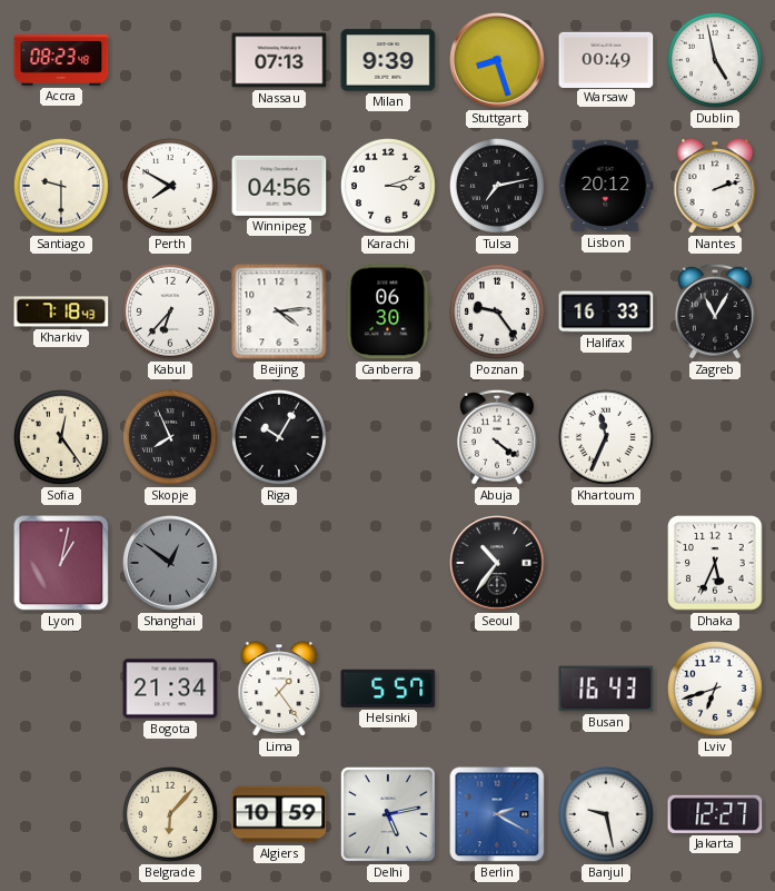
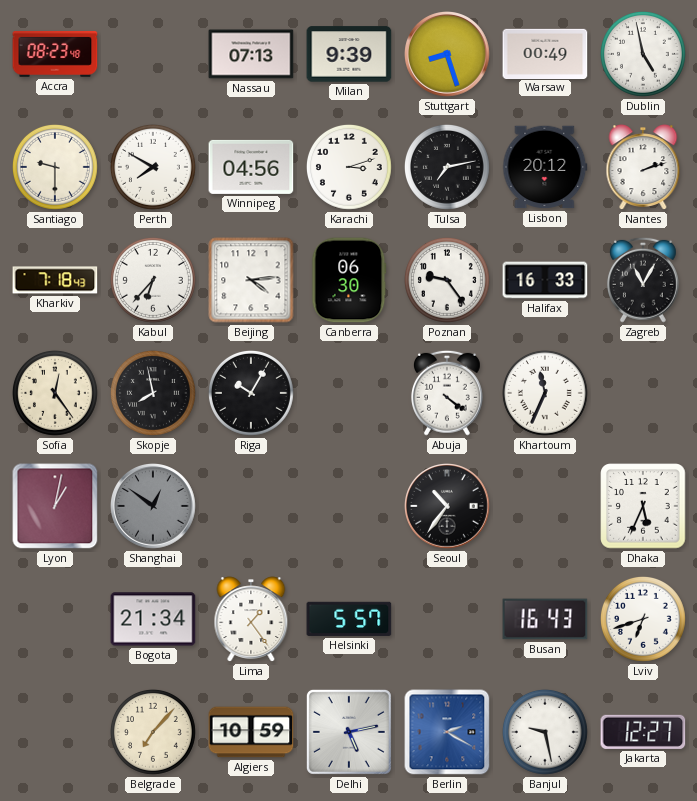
Skopje: 7:56 -> 7:58 (153, 393)
Belgrade: 6:07 -> 7:07 (153, 732)
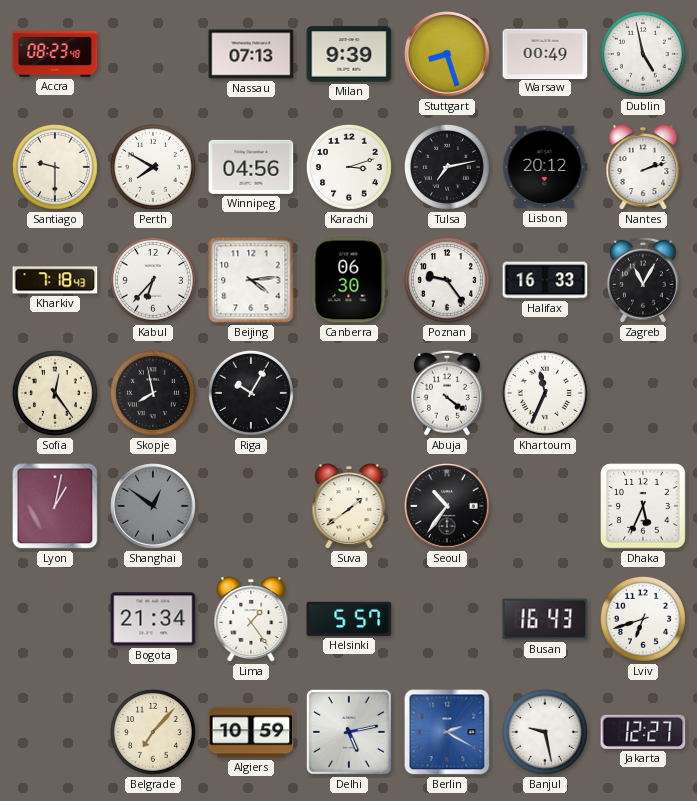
Suva: none -> 1:39 (349, 506)
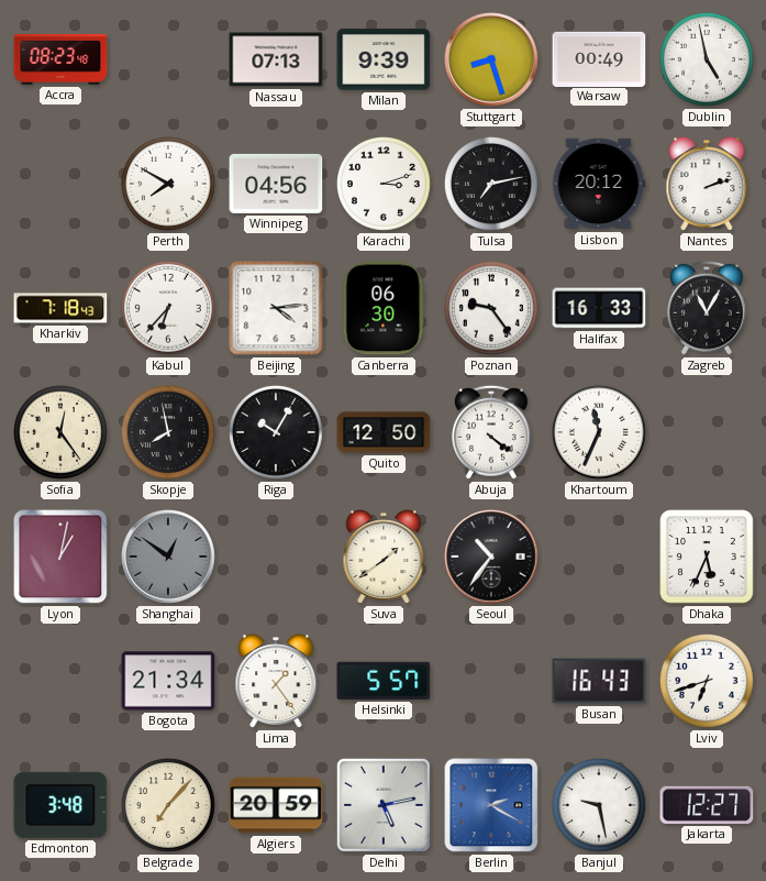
Santiago: 9:30 -> none (55, 167)
Quito: none -> 12:50 (384, 432)
Edmonton: none -> 3:48 (60, 805)
Algiers: 10:59 -> 20:59 (276, 805)
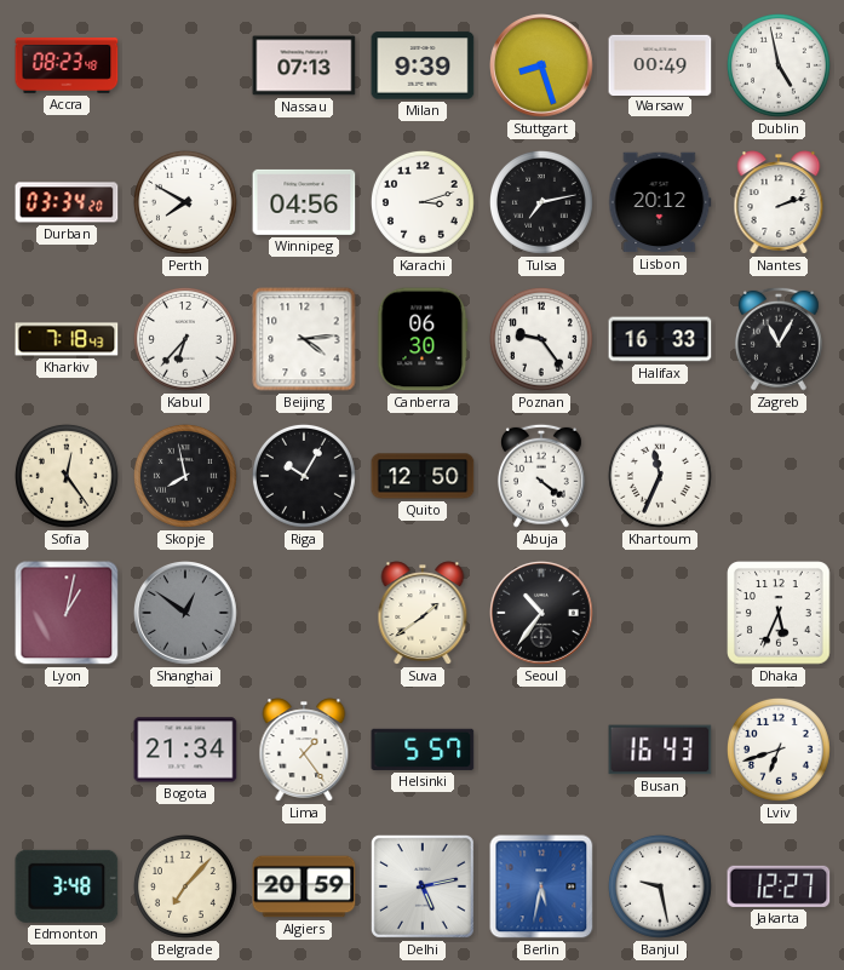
Durban: none -> 03:34 (67, 202)
Berlin: 2:20 -> 5:32 (541, 886)
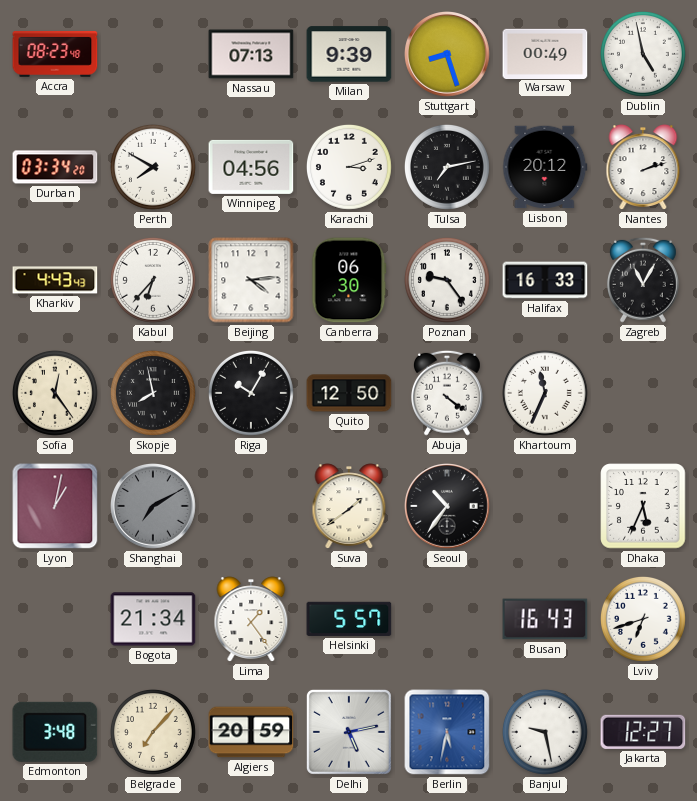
Kharkiv: 7:18 -> 4:43 (55, 280)
Shanghai: 12:51 -> 7:10 (154, 507)
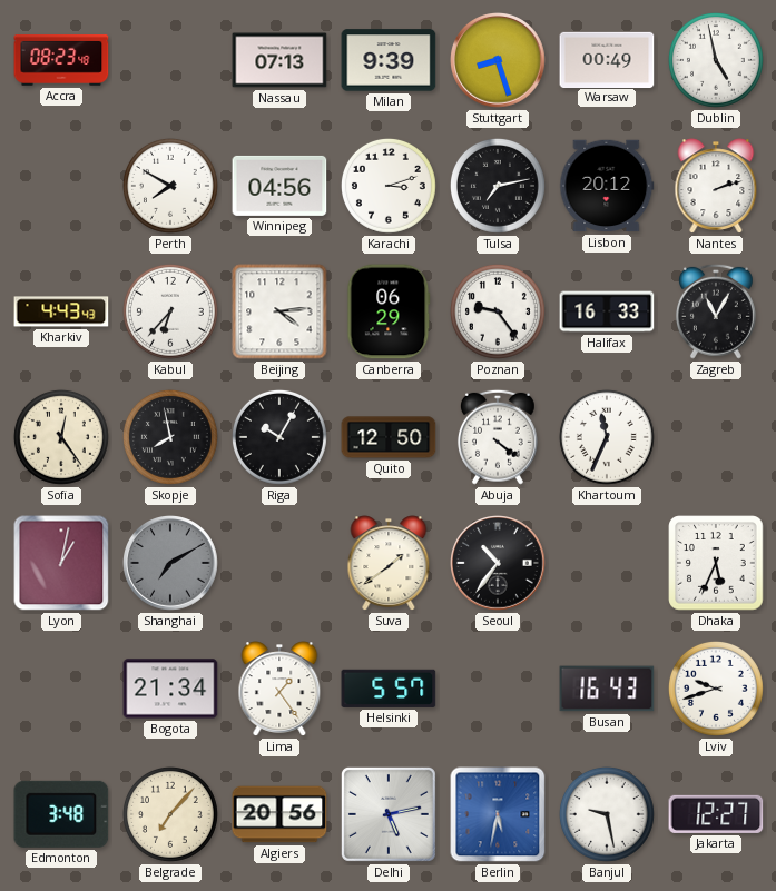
Durban: 03:34 -> none (55, 167)
Canberra: 06:30 -> 06:29 (389, 311)
Lviv: 6:42 -> 9:42 (716, 689)
Algiers: 20:59 -> 20:56 (279, 814)
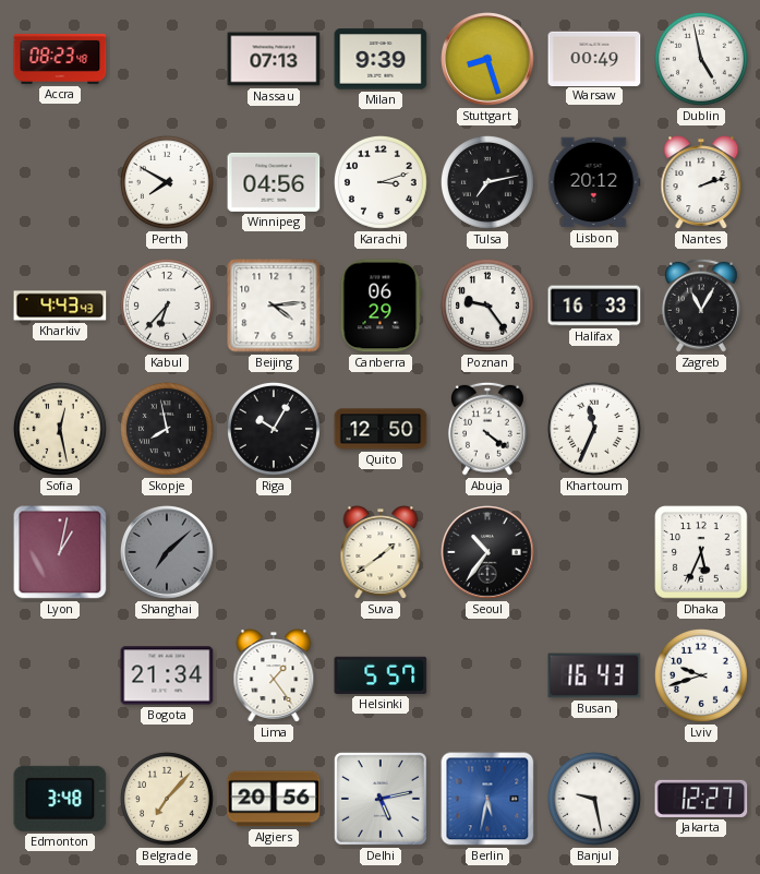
Sofia: 12:24 -> 12:28 (60, 429)
Shanghai: 7:10 -> 7:08 (168, 553)
